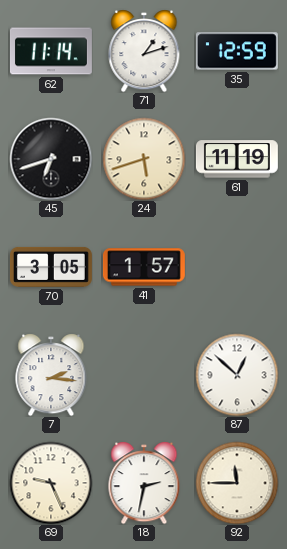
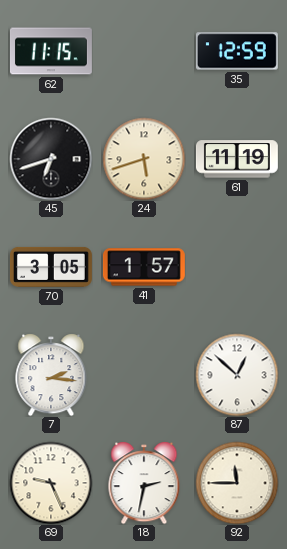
62: 11:14 -> 11:15 (51, 51)
71: 1:12 -> none (144, 51)
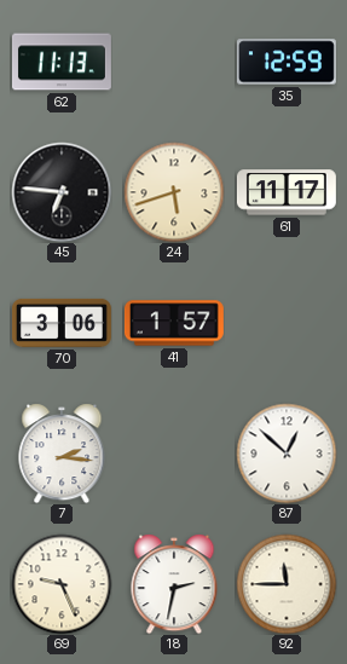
62: 11:15 -> 11:13 (62, 62)
45: 6:42 -> 6:46 (62, 192)
61: 11:19 -> 11:17 (287, 192)
70: 3:05 -> 3:06 (62, 323)
